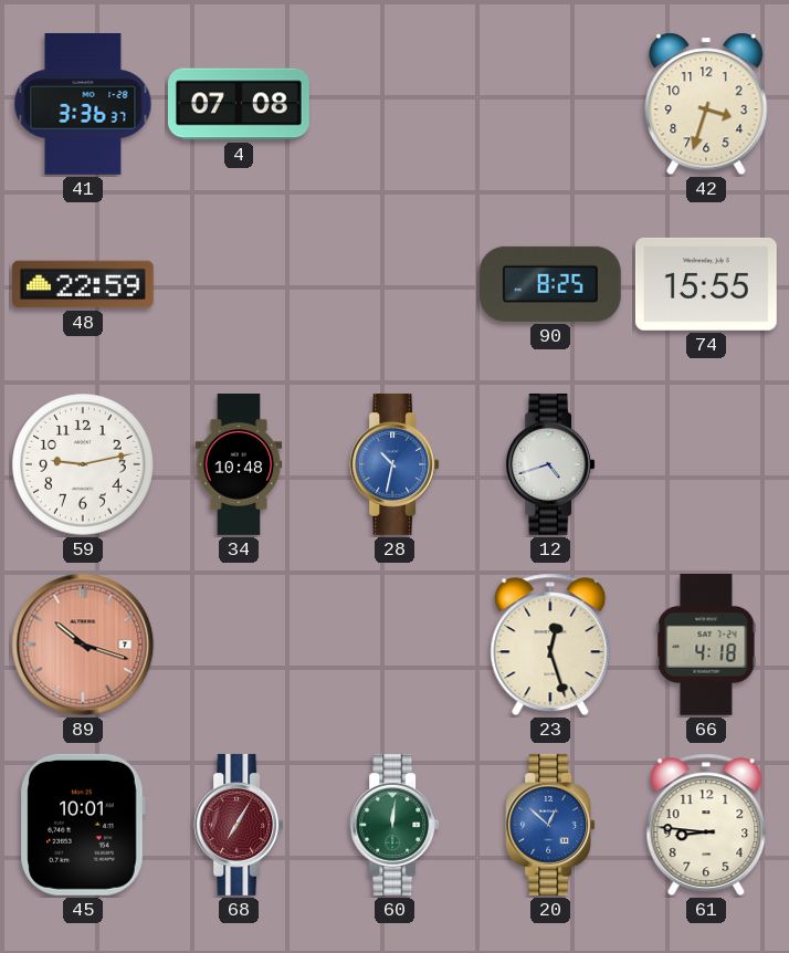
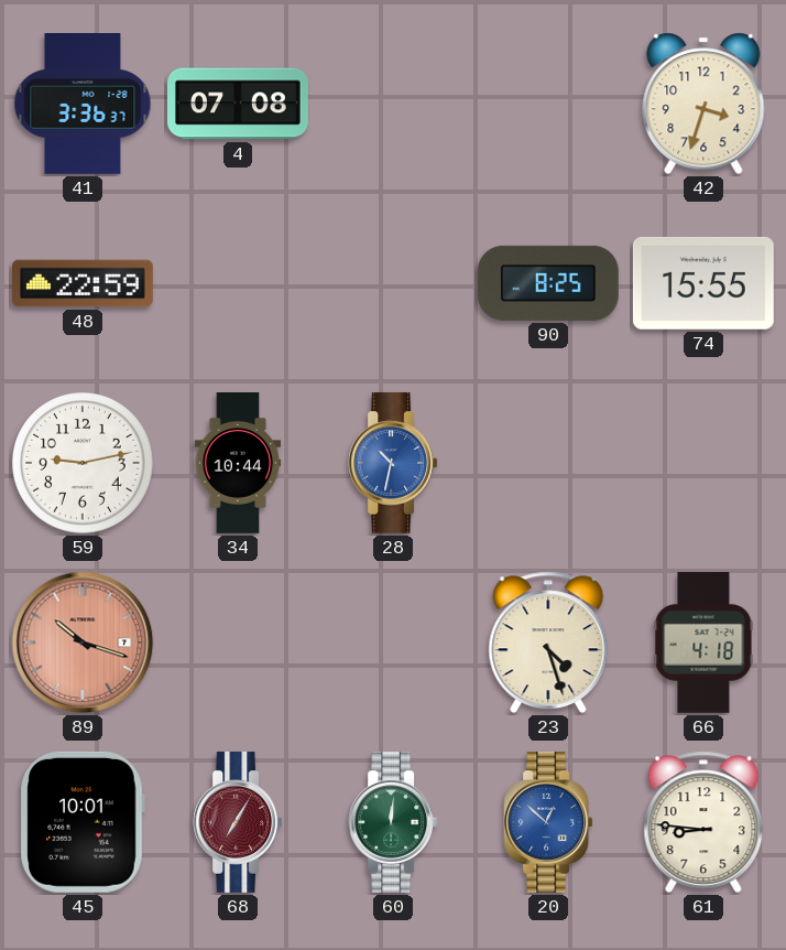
34: 10:48 -> 10:44 (238, 464)
12: 4:42 -> none (550, 464)
23: 12:27 -> 4:27 (548, 643)
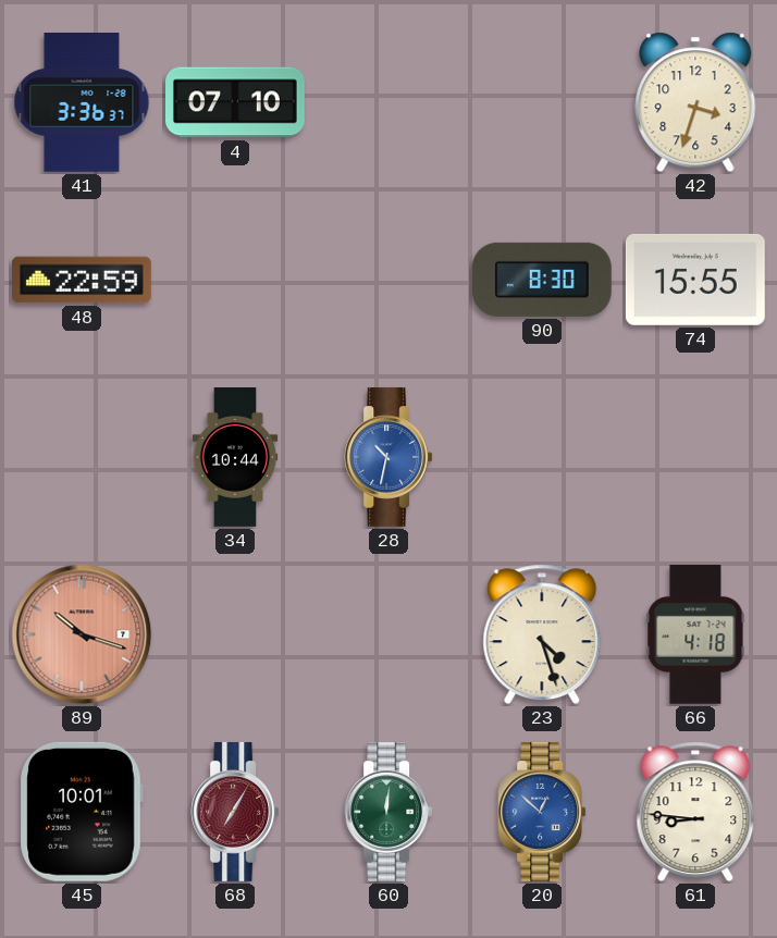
4: 07:08 -> 07:10 (236, 102)
90: 8:25 -> 8:30 (542, 280)
59: 9:13 -> none (84, 464)
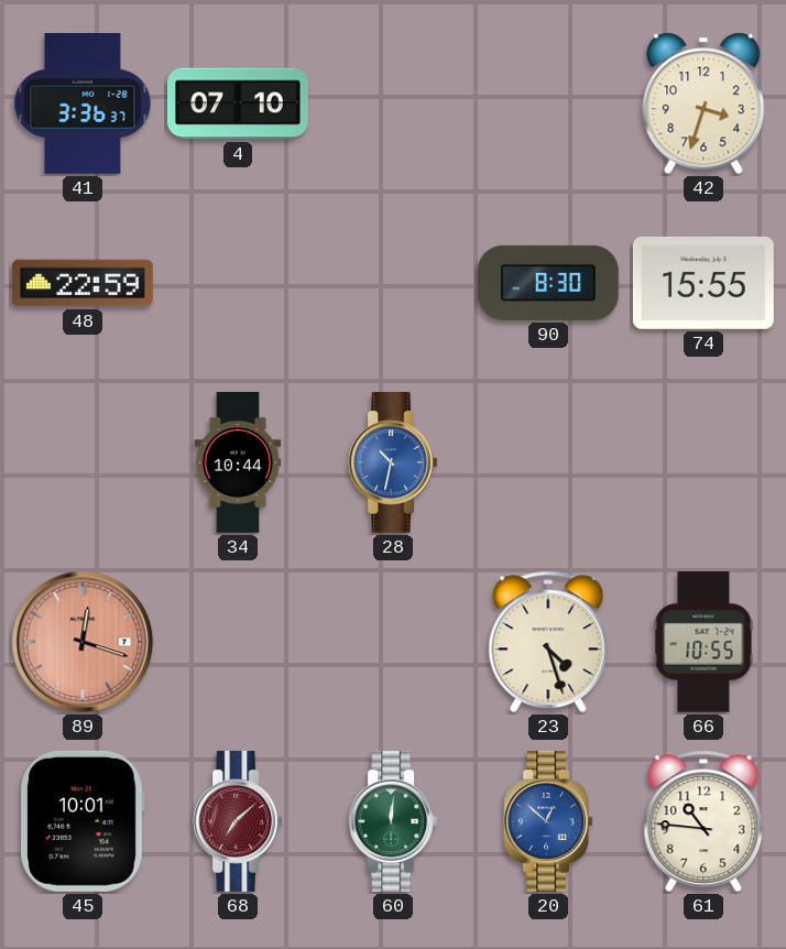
89: 10:18 -> 12:18 (83, 642)
66: 4:18 -> 10:55 (703, 642)
68: 7:05 -> 7:08 (238, 821)
61: 8:46 -> 10:46 (703, 821)
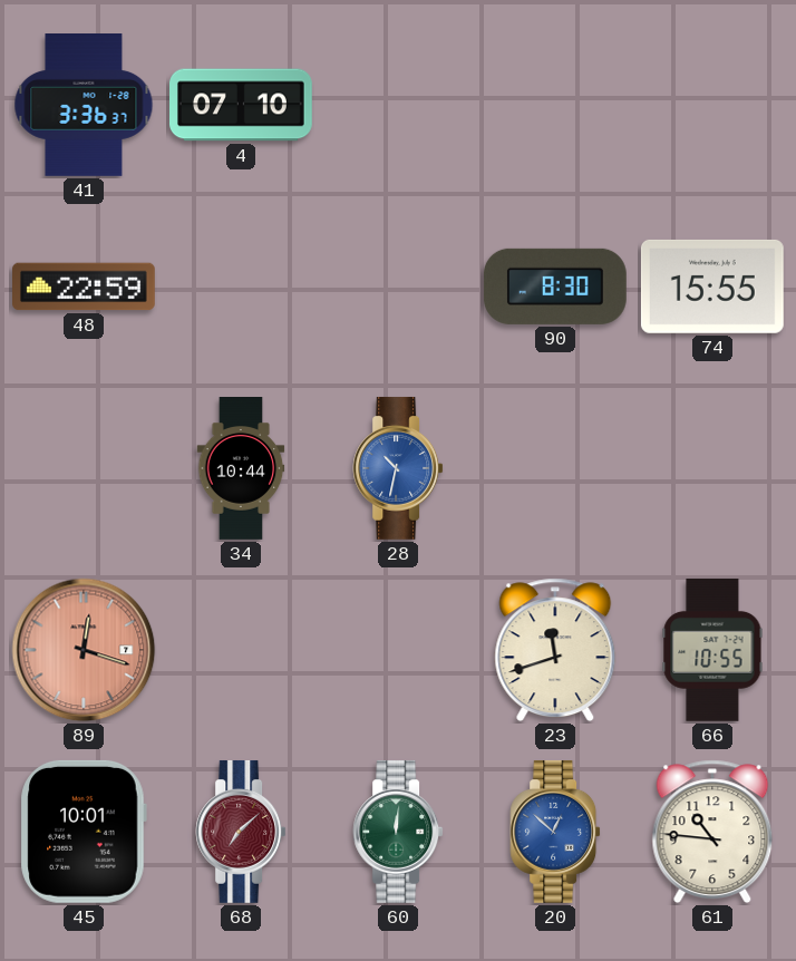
42: 3:33 -> none (703, 103)
23: 4:27 -> 11:42 (555, 650)
